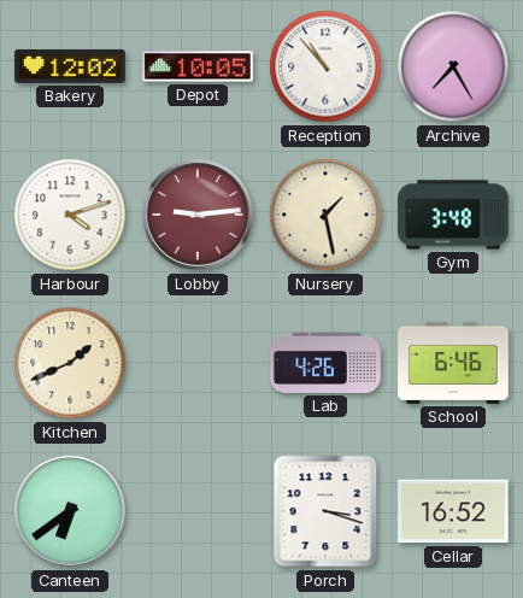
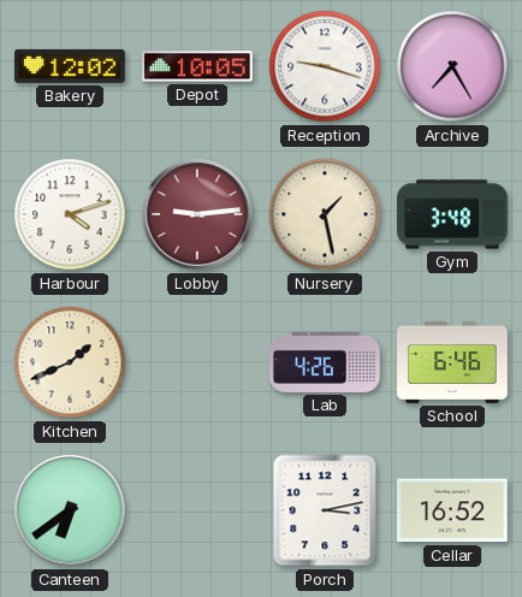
Reception: 10:53 -> 9:18 (325, 66)
Porch: 3:18 -> 3:13 (325, 510)
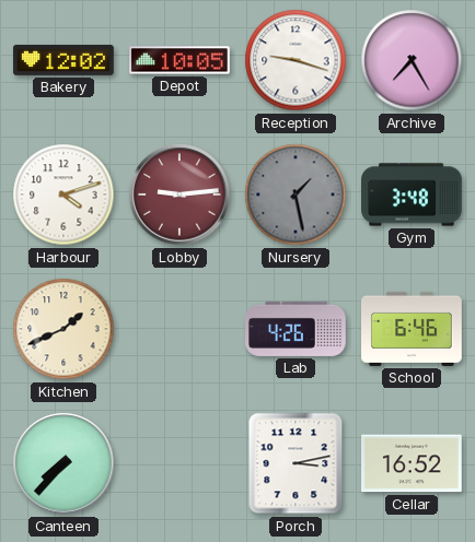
Nursery dial: cream -> grey (296, 195)
Canteen: 6:39 -> 7:37 (63, 463)
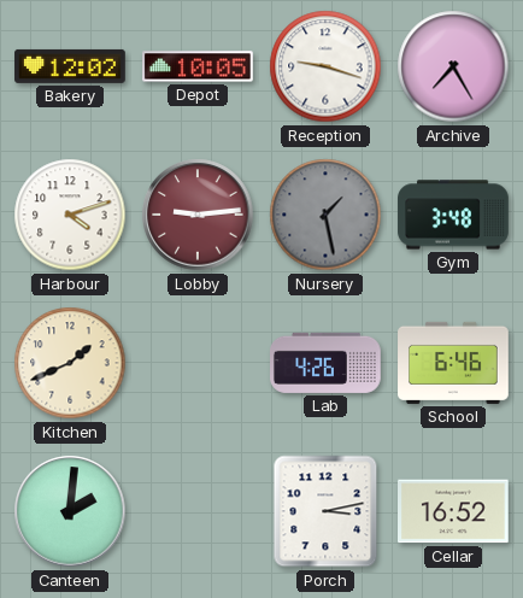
Canteen: 7:37 -> 2:01 (70, 511)
